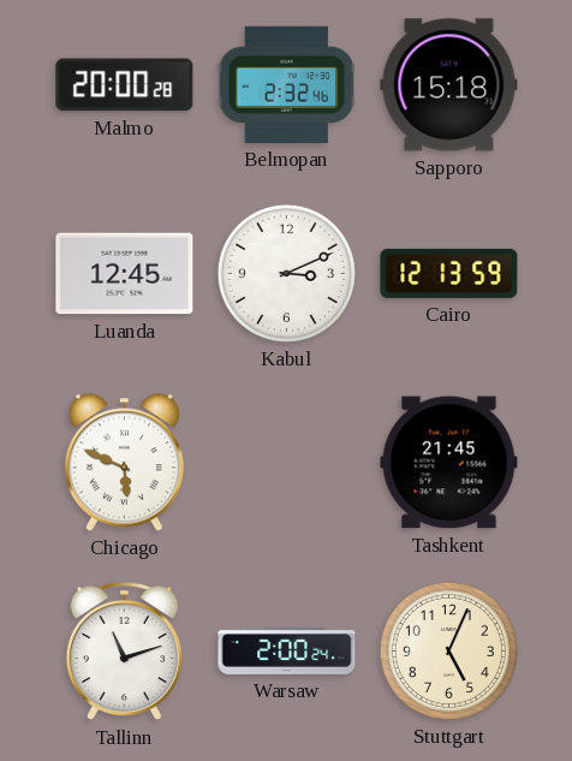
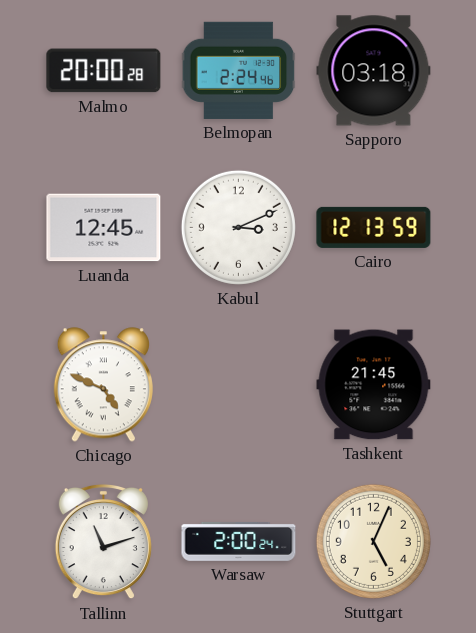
Belmopan: 2:32 -> 2:24 (239, 70)
Sapporo: 15:18 -> 03:18 (374, 71)
Chicago: 5:49 -> 4:49 (103, 385)
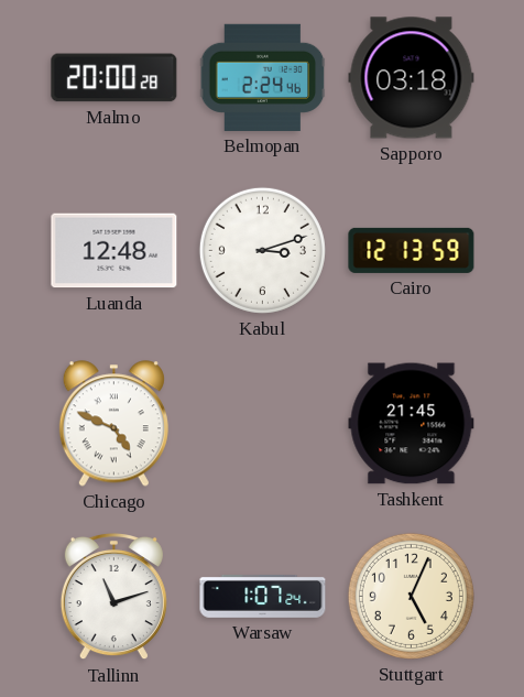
Luanda: 12:45 -> 12:48 (114, 251)
Kabul: 3:11 -> 3:12 (262, 250)
Warsaw: 2:00 -> 1:07 (263, 597)
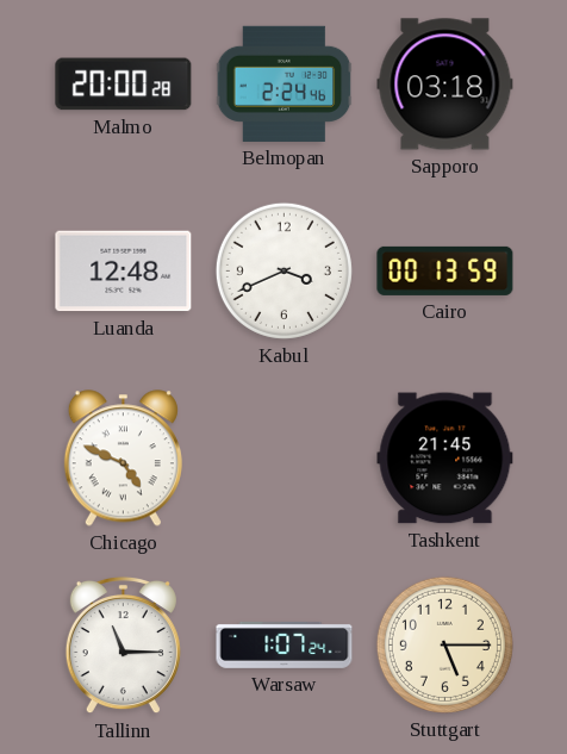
Kabul: 3:12 -> 3:41 (283, 270)
Cairo: 12:13 -> 00:13 (445, 270)
Tallinn: 11:12 -> 11:15 (123, 646)
Stuttgart: 5:04 -> 5:15 (444, 644)
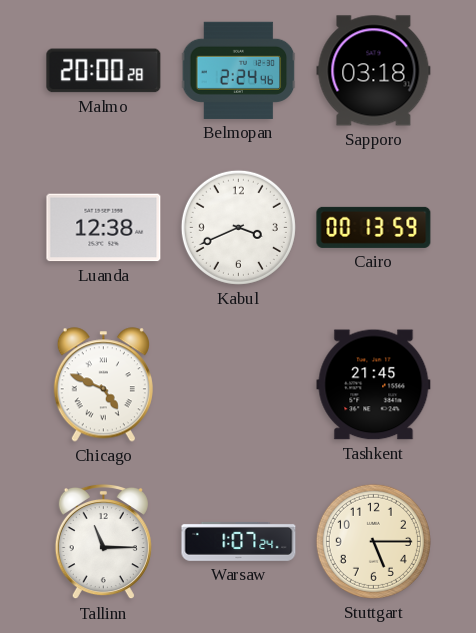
Luanda: 12:48 -> 12:38 (104, 228)
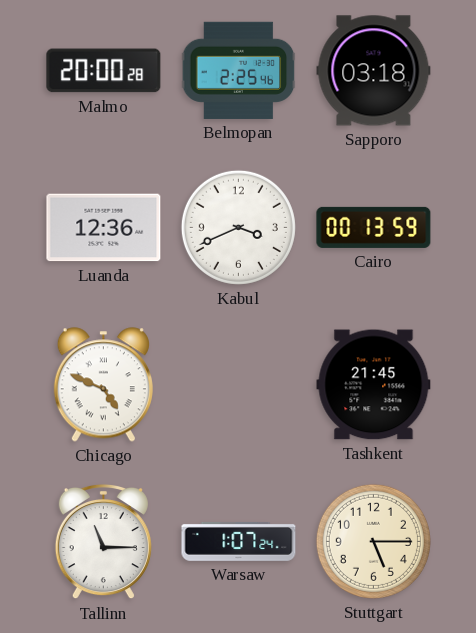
Belmopan: 2:24 -> 2:25 (239, 70)
Luanda: 12:38 -> 12:36 (104, 228)
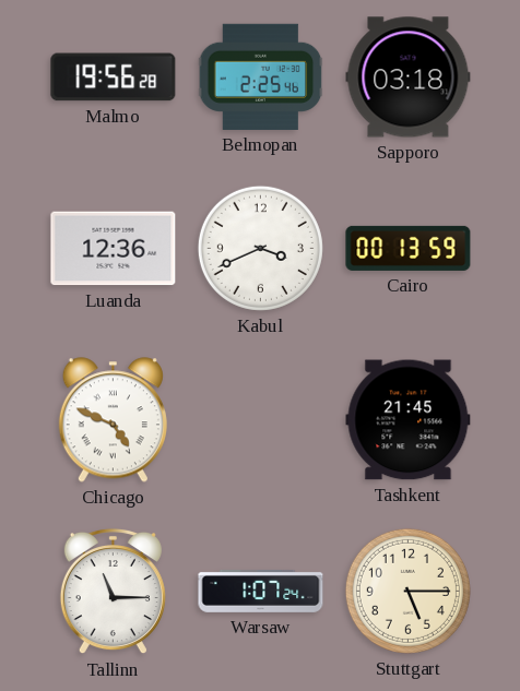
Malmo: 20:00 -> 19:56 (114, 78)
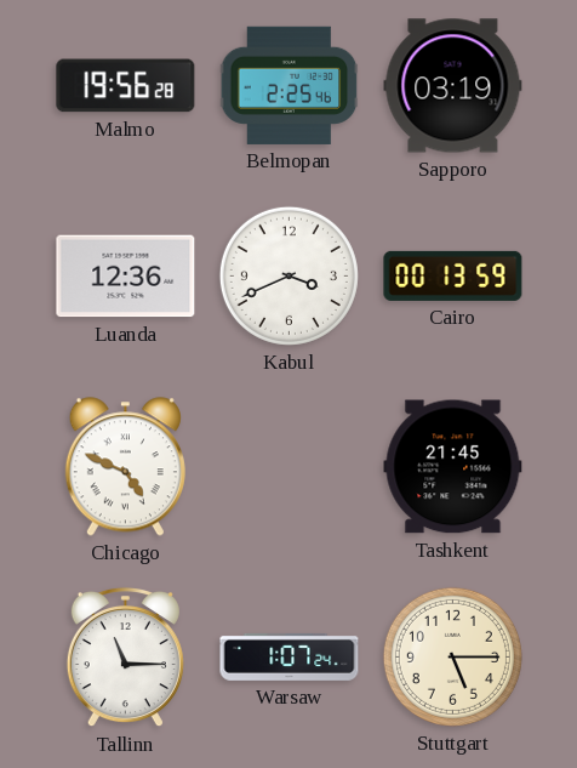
Sapporo: 03:18 -> 03:19 (453, 86)
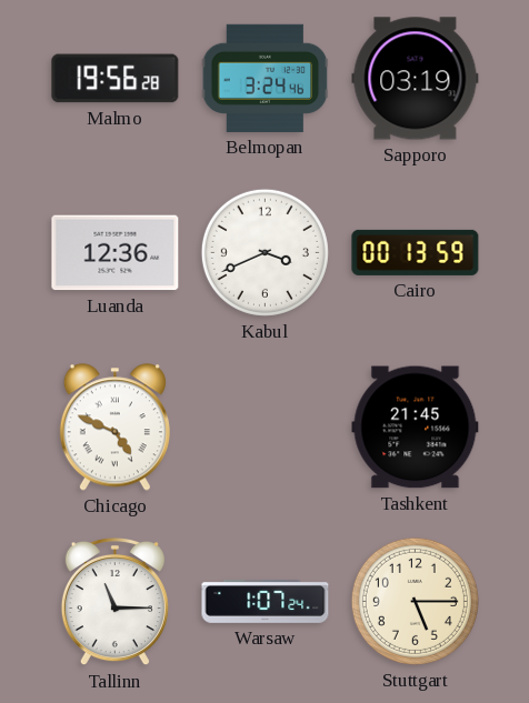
Belmopan: 2:25 -> 3:24 (266, 78)
